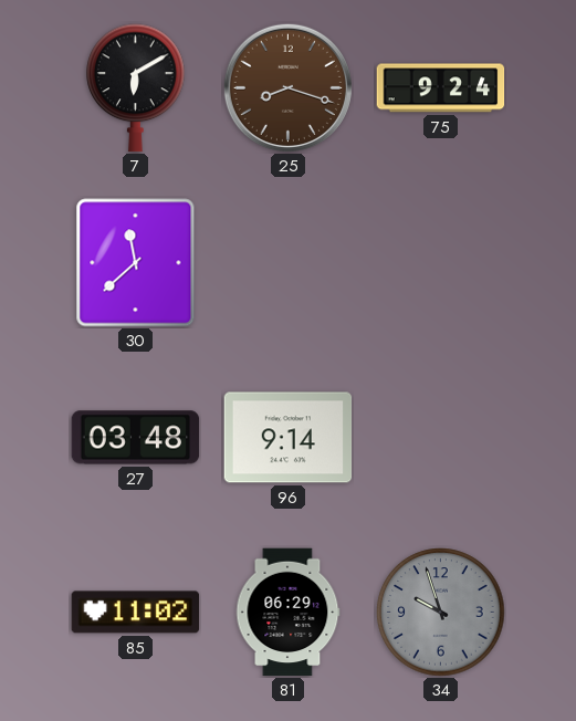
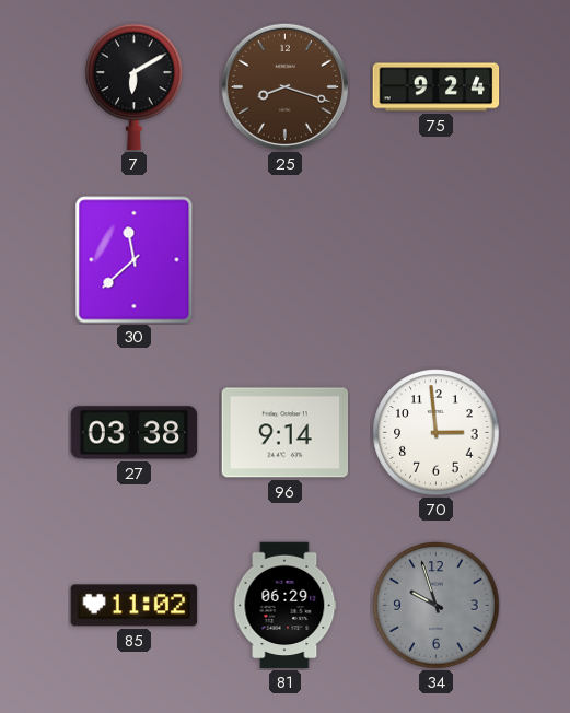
27: 03:48 -> 03:38 (135, 433)
70: none -> 2:59 (437, 433)
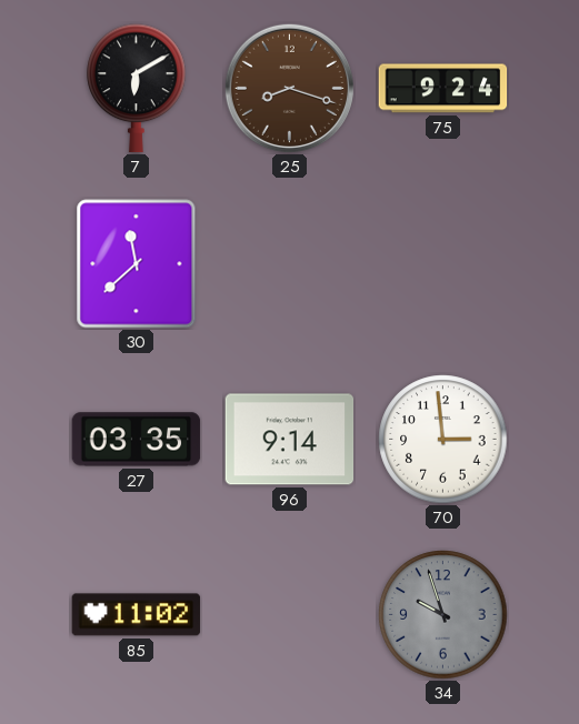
27: 03:38 -> 03:35 (137, 440)
81: 06:29 -> none (284, 606)
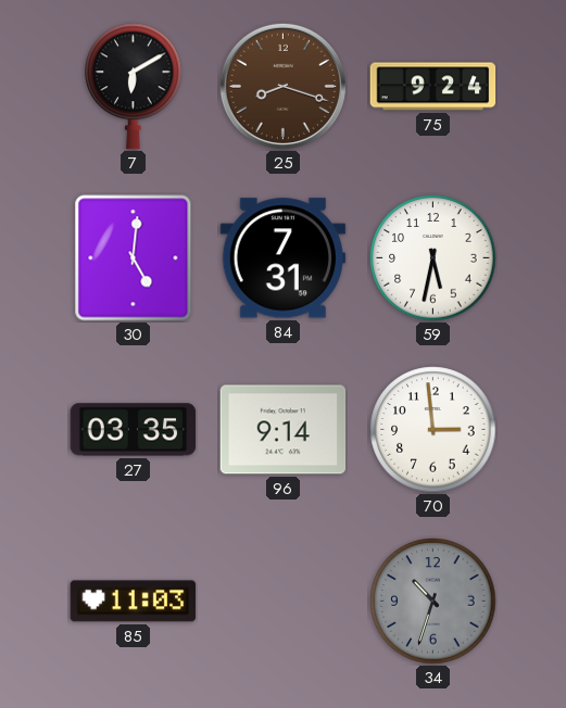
30: 11:38 -> 5:01 (134, 258)
84: none -> 7:31 (284, 258)
59: none -> 5:32 (433, 258)
85: 11:02 -> 11:03 (134, 602)
34: 9:57 -> 10:33 (433, 602)
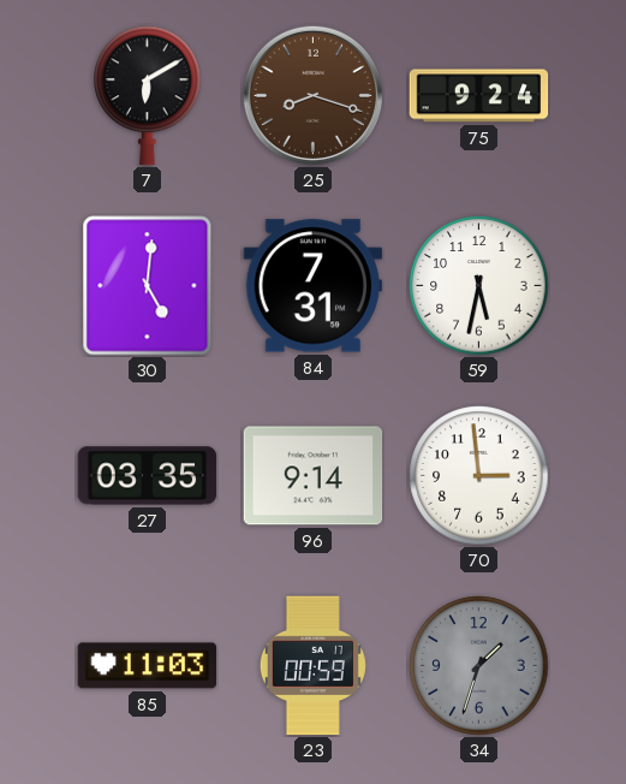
23: none -> 00:59 (312, 666)
34: 10:33 -> 1:33 (479, 666)
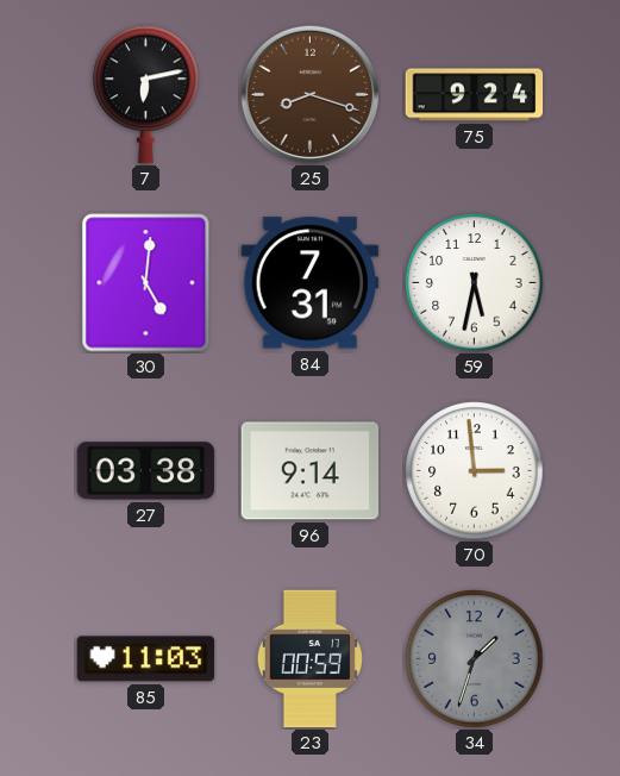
7: 6:10 -> 6:13 (146, 95)
27: 03:35 -> 03:38 (146, 471)
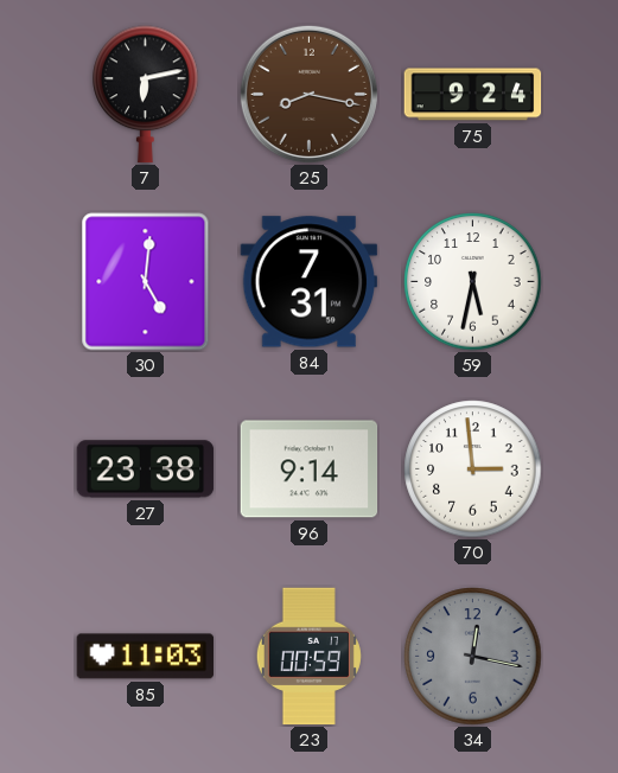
25: 8:18 -> 8:17 (308, 94)
27: 03:38 -> 23:38 (146, 469)
34: 1:33 -> 12:17 (473, 657)
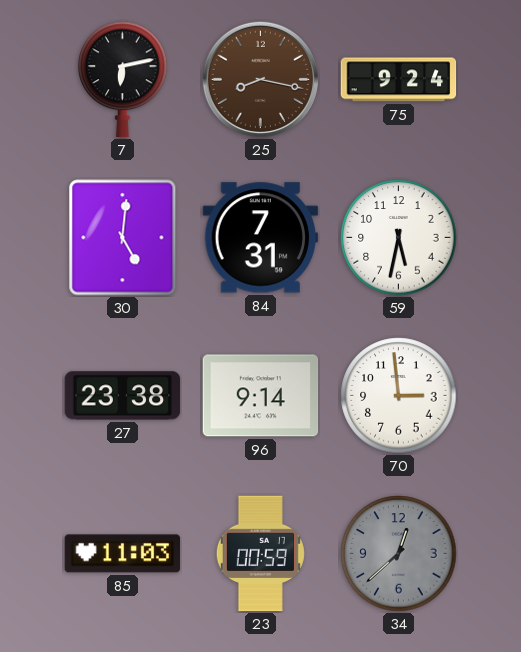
34: 12:17 -> 12:38 (399, 554)
